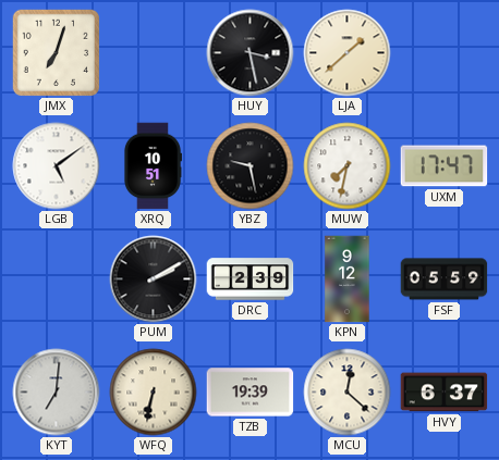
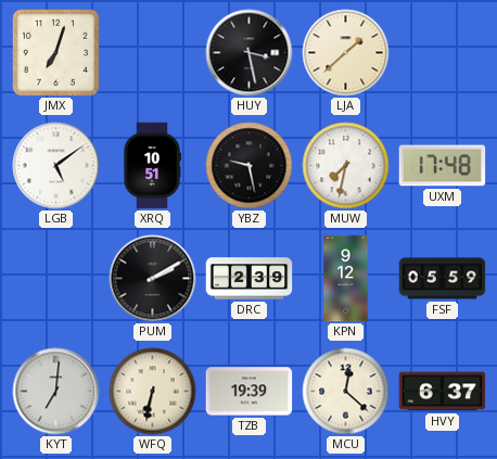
UXM: 17:47 -> 17:48 (443, 166)
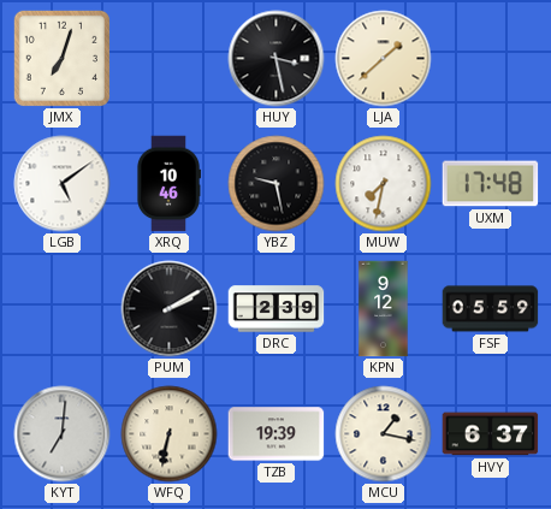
XRQ: 10:51 -> 10:46 (167, 184)
MCU: 12:22 -> 1:17 (384, 434)
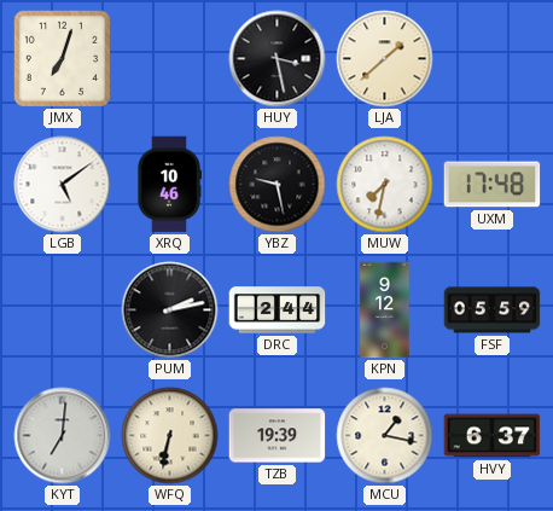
PUM: 2:10 -> 2:13 (170, 310)
DRC: 2:39 -> 2:44 (278, 310)
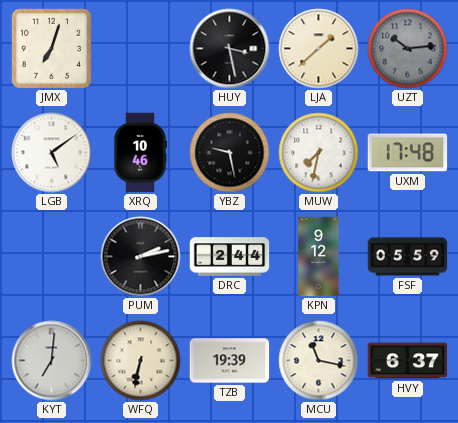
UZT: none -> 10:14 (408, 49)
MCU: 1:17 -> 11:17 (319, 361)
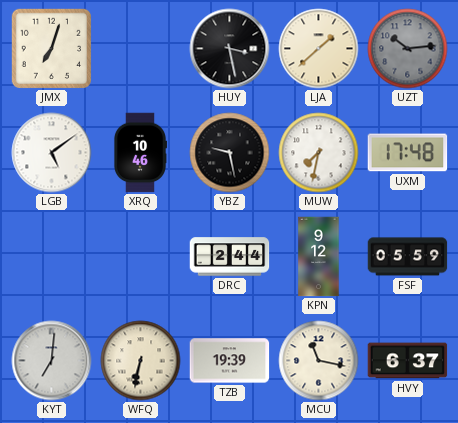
PUM: 2:13 -> none (141, 257)
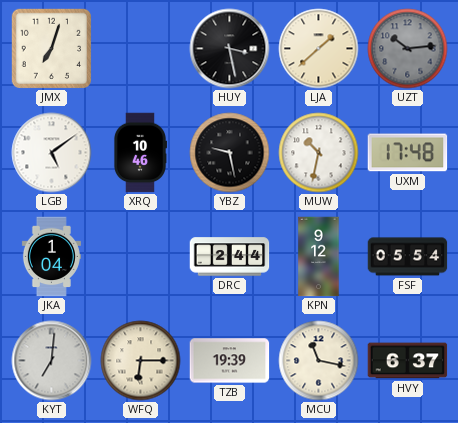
MUW: 7:32 -> 10:32 (319, 153)
JKA: none -> 1:04 (51, 257)
FSF: 05:59 -> 05:54 (408, 257)
WFQ: 6:32 -> 6:15 (141, 361)
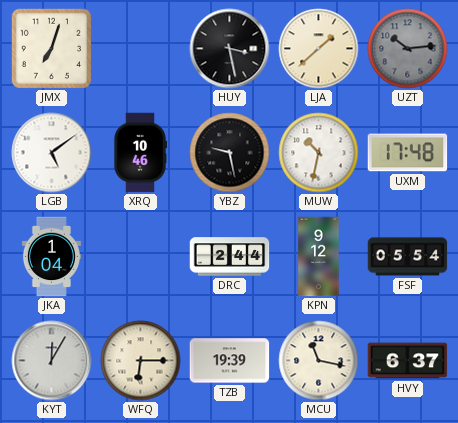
KYT: 7:01 -> 12:05 (52, 361)
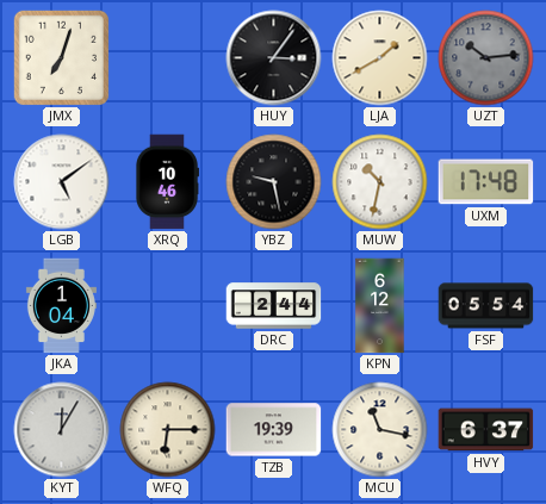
HUY: 3:28 -> 3:06 (274, 58)
LJA: 1:38 -> 1:40 (380, 58)
KPN: 9:12 -> 6:12 (380, 306)
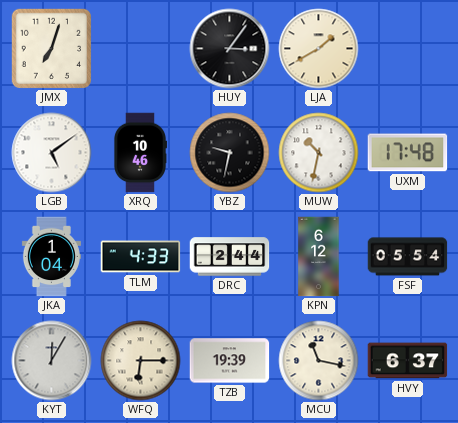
UZT: 10:14 -> none (486, 58)
YBZ: 9:28 -> 9:32 (230, 153)
TLM: none -> 4:33 (141, 257)
